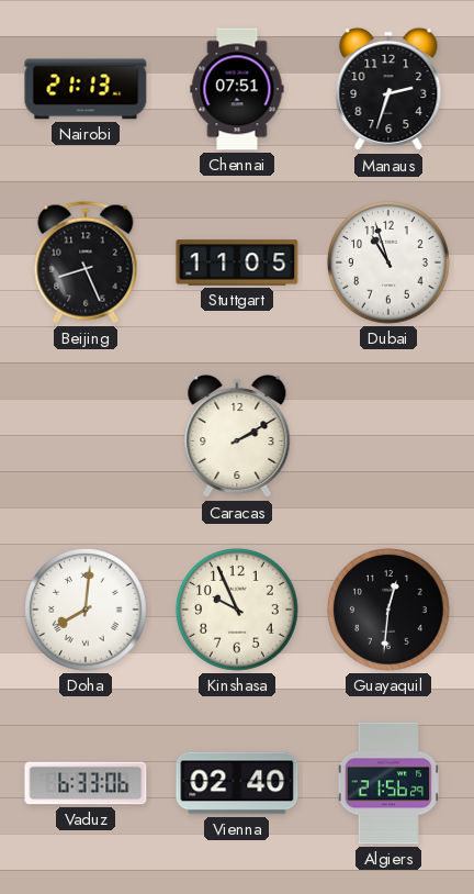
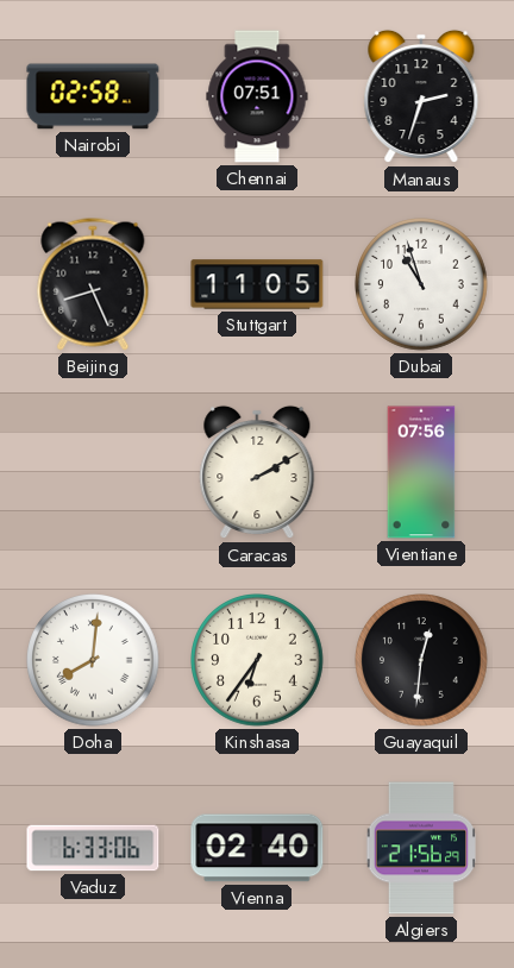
Nairobi: 21:13 -> 02:58 (93, 96)
Vientiane: none -> 07:56 (421, 472)
Kinshasa: 9:56 -> 6:36 (258, 661)
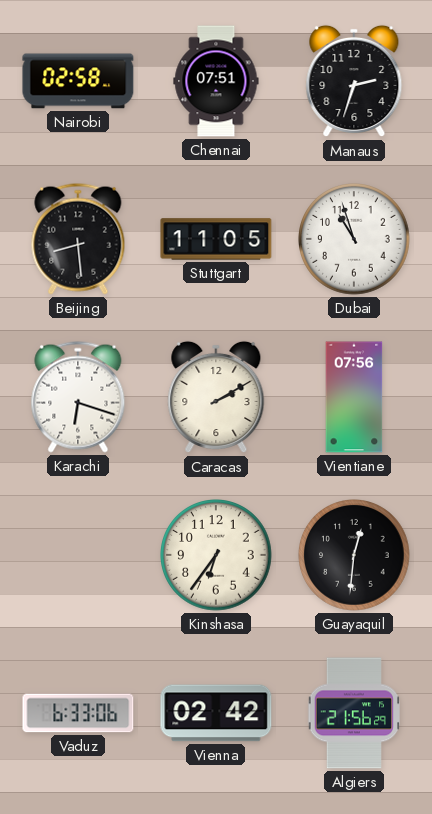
Beijing: 8:26 -> 8:29 (78, 239)
Karachi: none -> 6:18 (78, 397)
Doha: 8:01 -> none (94, 661)
Vienna: 02:40 -> 02:42 (216, 713)
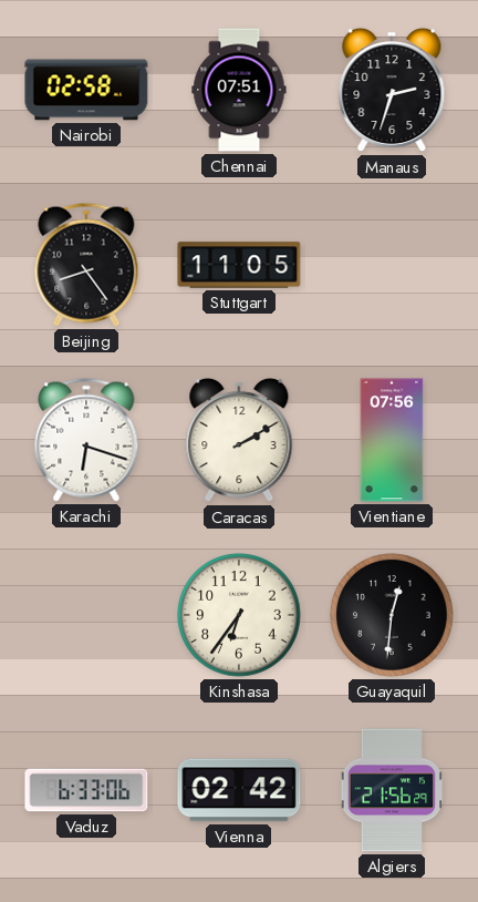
Beijing: 8:29 -> 8:24 (86, 265)
Dubai: 10:57 -> none (355, 240)
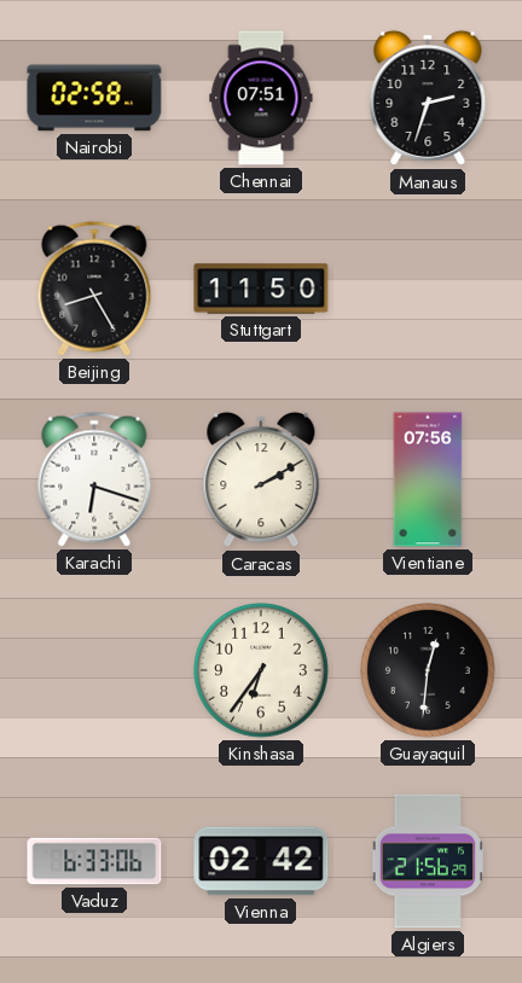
Beijing: 8:24 -> 8:25 (94, 289)
Stuttgart: 11:05 -> 11:50 (261, 289)
